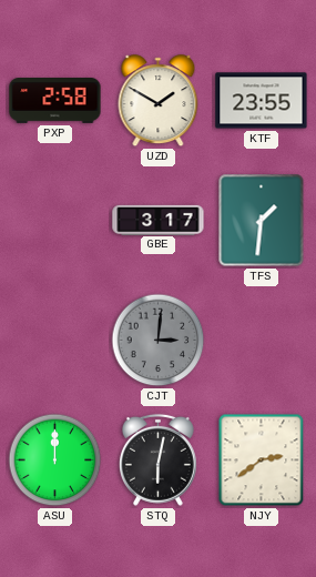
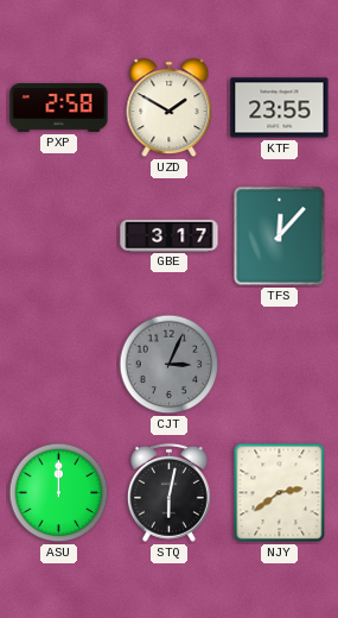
TFS: 1:31 -> 12:07 (280, 237)
CJT: 3:01 -> 3:04 (170, 365)
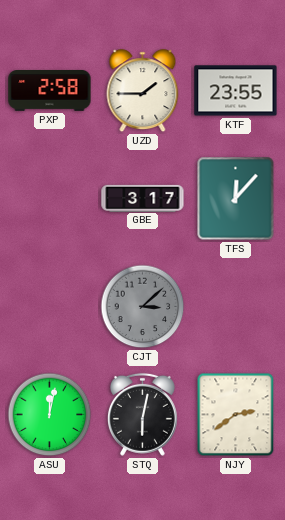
UZD: 1:50 -> 1:45 (143, 91)
CJT: 3:04 -> 3:08 (143, 307)
ASU: 12:00 -> 12:02 (50, 415)
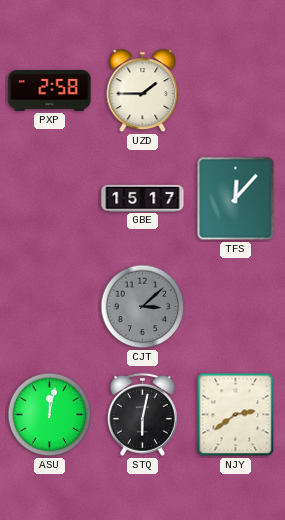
KTF: 23:55 -> none (236, 91)
GBE: 3:17 -> 15:17 (143, 198)
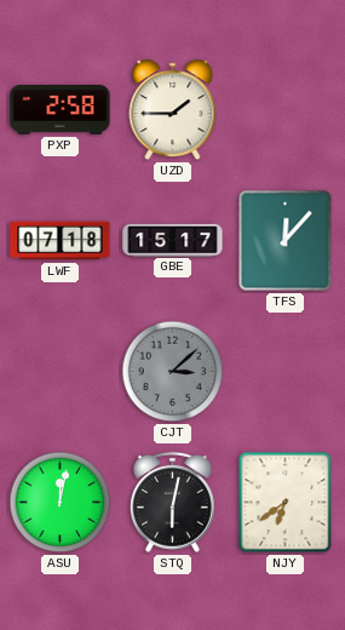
LWF: none -> 07:18 (61, 241)
NJY: 2:39 -> 6:39 (286, 503)
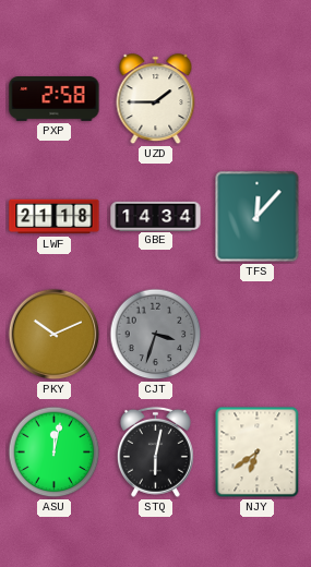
LWF: 07:18 -> 21:18 (55, 217)
GBE: 15:17 -> 14:34 (156, 216)
PKY: none -> 10:11 (55, 335)
CJT: 3:08 -> 3:33 (156, 335)
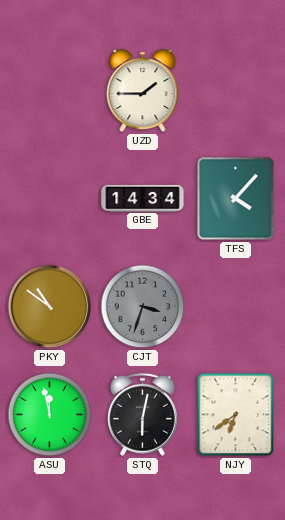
PXP: 2:58 -> none (55, 99)
LWF: 21:18 -> none (55, 217)
TFS: 12:07 -> 4:07 (236, 199)
PKY: 10:11 -> 10:51 (50, 307)
ASU: 12:02 -> 11:58 (50, 415)
